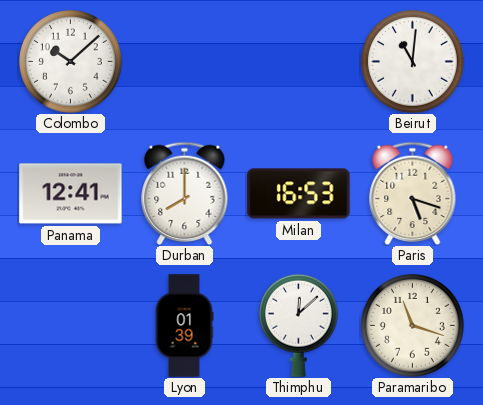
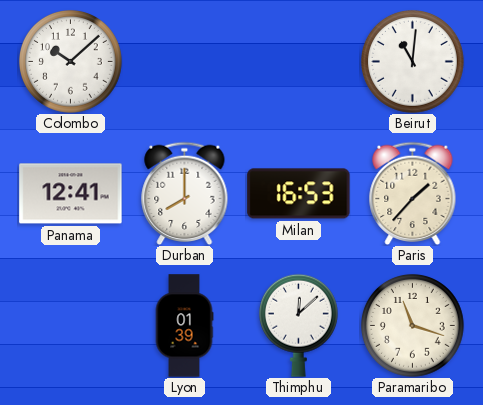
Paris: 5:18 -> 1:37 (413, 193)
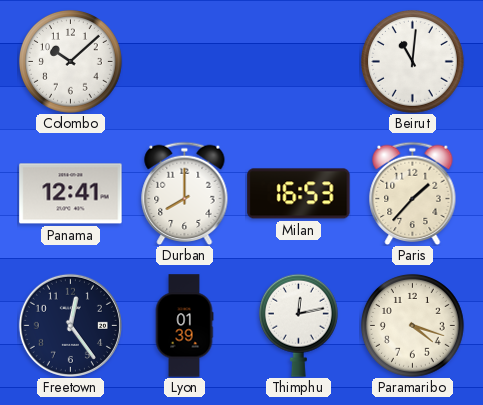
Freetown: none -> 12:24 (70, 325)
Thimphu: 12:08 -> 12:13 (298, 325)
Paramaribo: 11:18 -> 4:18 (412, 325)
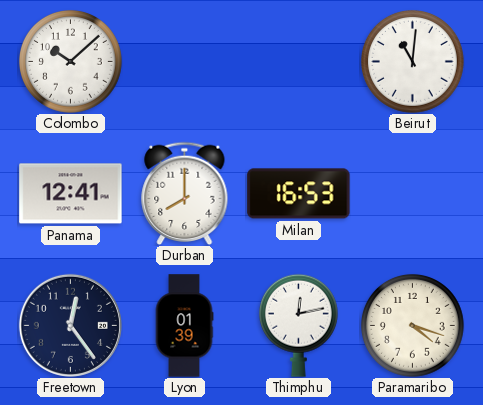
Paris: 1:37 -> none (413, 193)
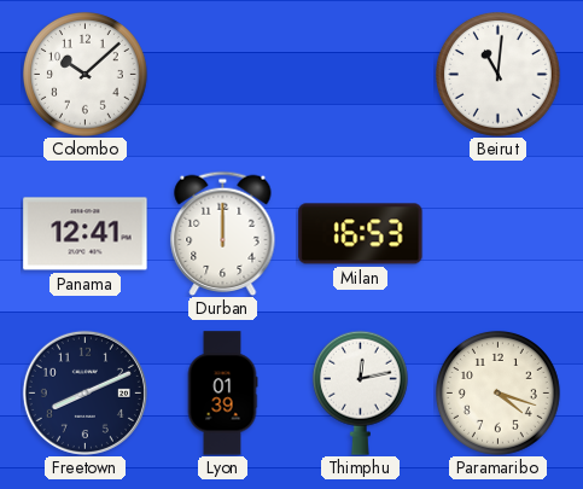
Durban: 8:00 -> 12:00 (223, 233)
Freetown: 12:24 -> 8:11 (84, 392)
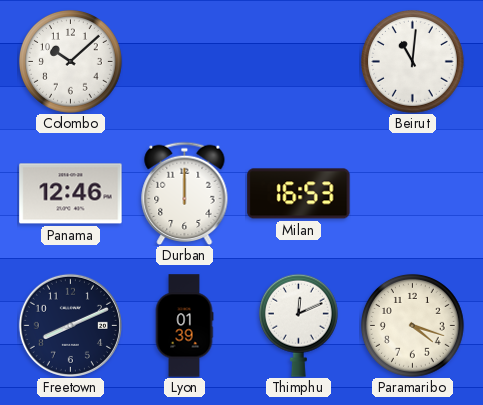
Panama: 12:41 -> 12:46 (71, 194)
Thimphu: 12:13 -> 12:11 (298, 325)
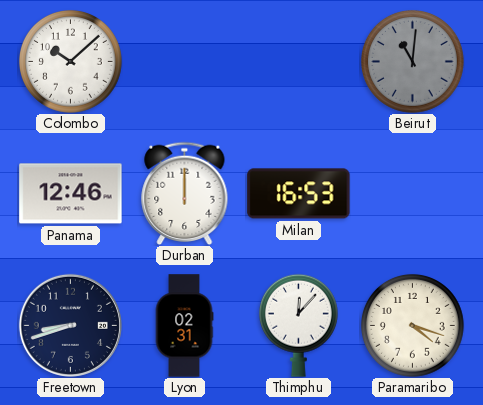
Beirut dial: white -> grey (412, 61)
Freetown: 8:11 -> 8:42 (70, 325)
Lyon: 01:39 -> 02:31 (184, 326)
Thimphu: 12:11 -> 12:07 (298, 325)
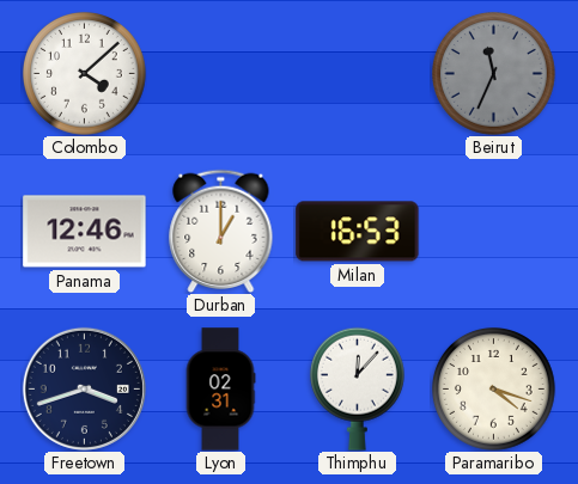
Colombo: 10:08 -> 4:08 (84, 73)
Beirut: 11:01 -> 11:34 (493, 73)
Durban: 12:00 -> 1:00 (221, 231)
Freetown: 8:42 -> 3:42 (84, 388)
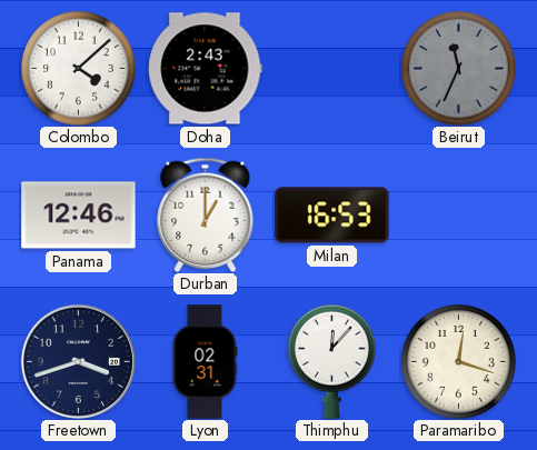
Doha: none -> 2:43 (206, 69)
Paramaribo: 4:18 -> 12:18 (458, 361)
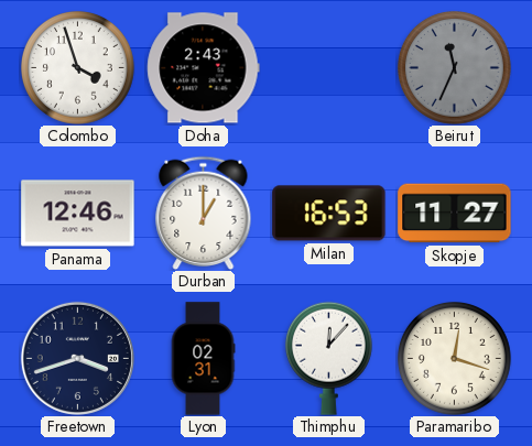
Colombo: 4:08 -> 3:57 (77, 67)
Skopje: none -> 11:27 (455, 214)
